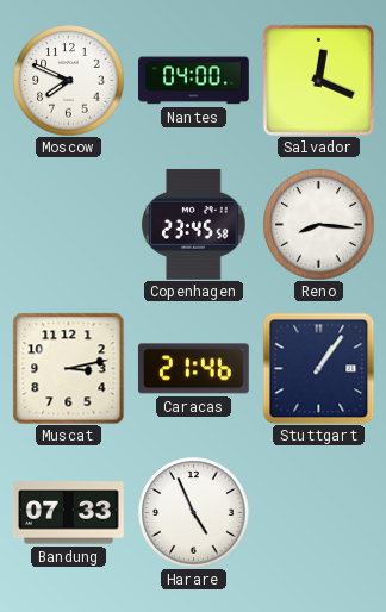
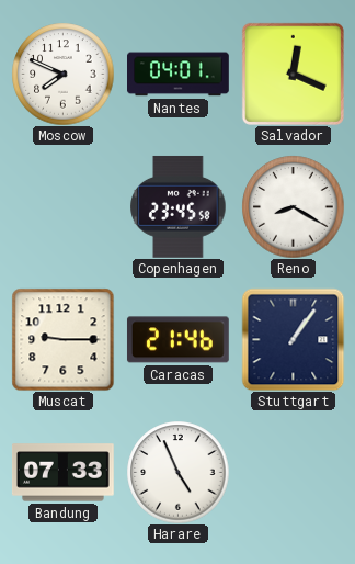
Nantes: 04:00 -> 04:01 (179, 75)
Reno: 8:16 -> 8:20 (293, 206)
Muscat: 3:13 -> 9:15 (62, 339)
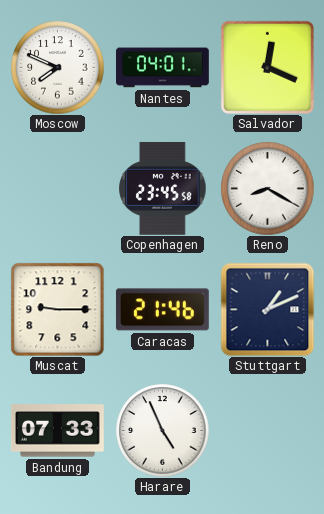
Stuttgart: 1:06 -> 1:11 (267, 309)
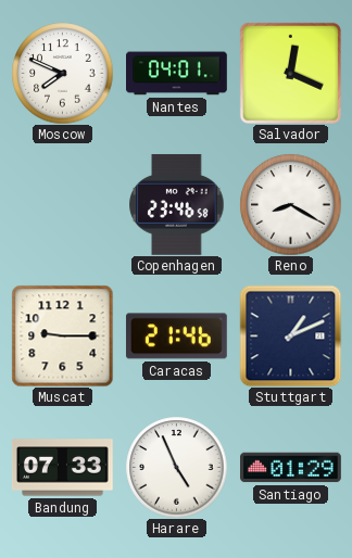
Copenhagen: 23:45 -> 23:46 (177, 204)
Santiago: none -> 01:29 (291, 468)
